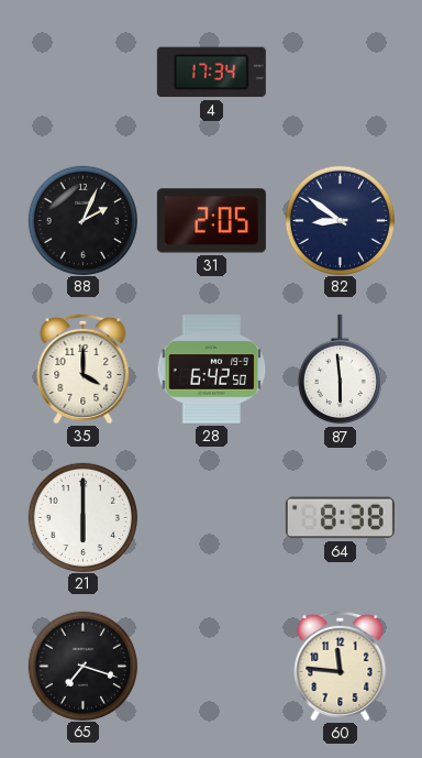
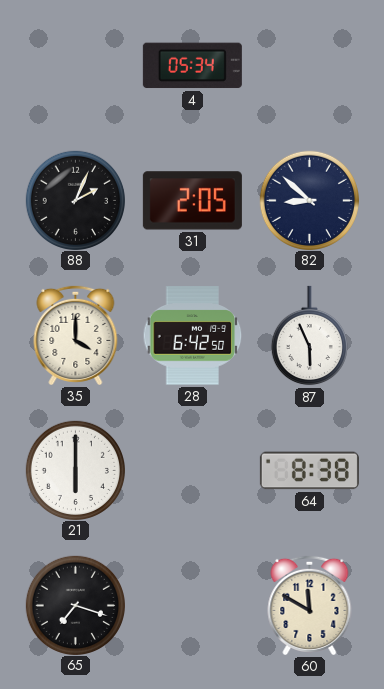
4: 17:34 -> 05:34 (192, 66)
82: 8:51 -> 8:52 (309, 200)
87: 5:59 -> 5:56 (309, 336)
60: 11:46 -> 11:50 (310, 605)
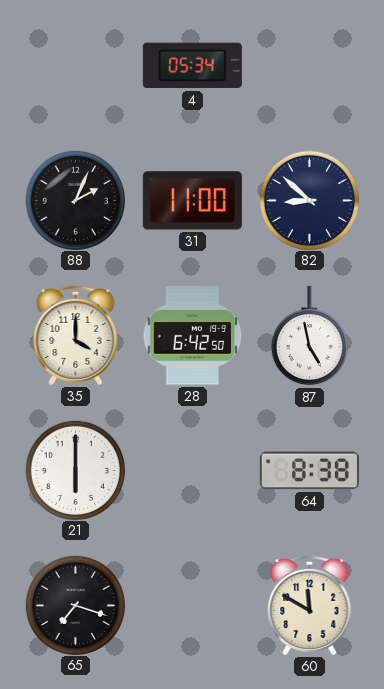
31: 2:05 -> 11:00 (192, 201)
87: 5:56 -> 4:58 (309, 336)
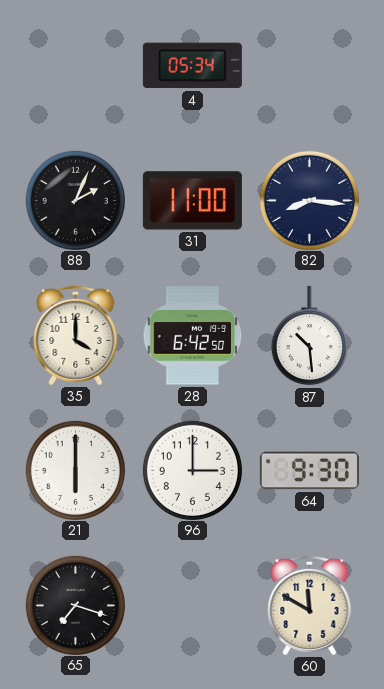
82: 8:52 -> 8:16 (309, 200)
87: 4:58 -> 10:29 (309, 336)
96: none -> 3:00 (192, 470)
64: 8:38 -> 9:30 (309, 471)
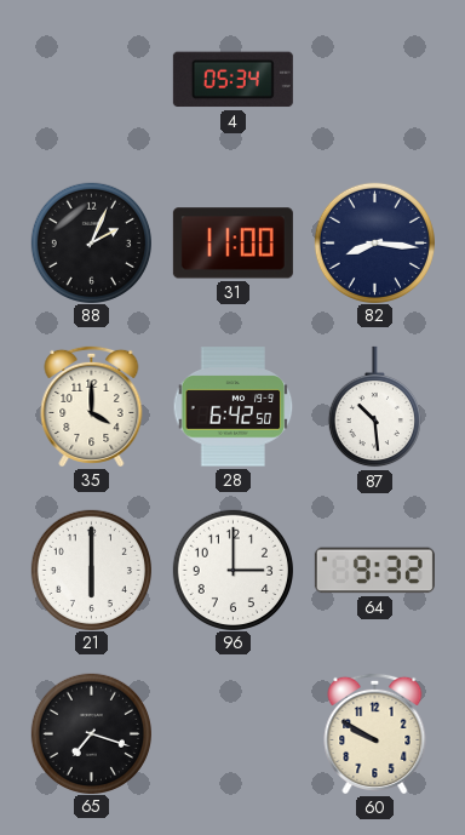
64: 9:30 -> 9:32 (374, 571)
60: 11:50 -> 9:50 (375, 733)
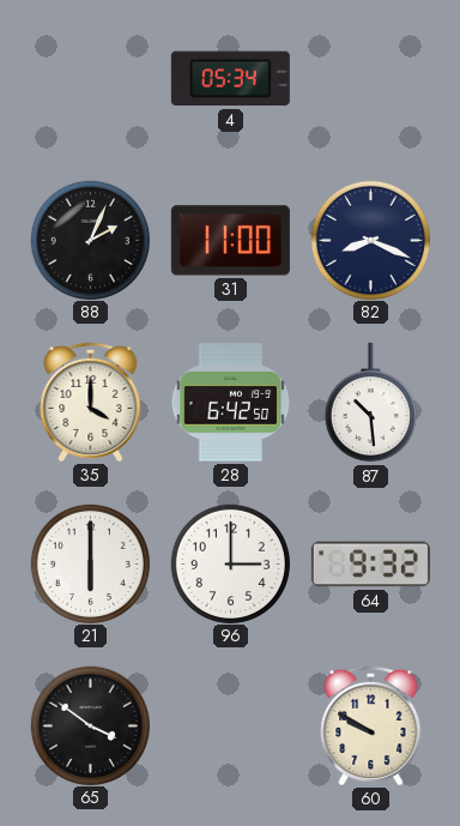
82: 8:16 -> 8:19 (370, 240)
65: 7:18 -> 3:51 (90, 725)
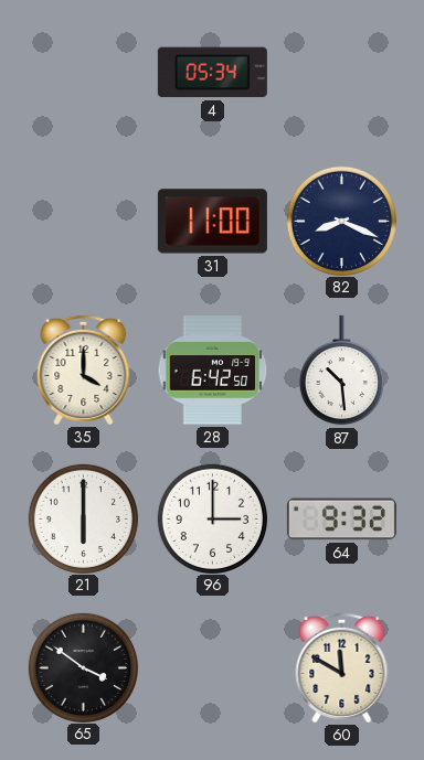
88: 2:04 -> none (90, 240)
60: 9:50 -> 11:50 (342, 667)
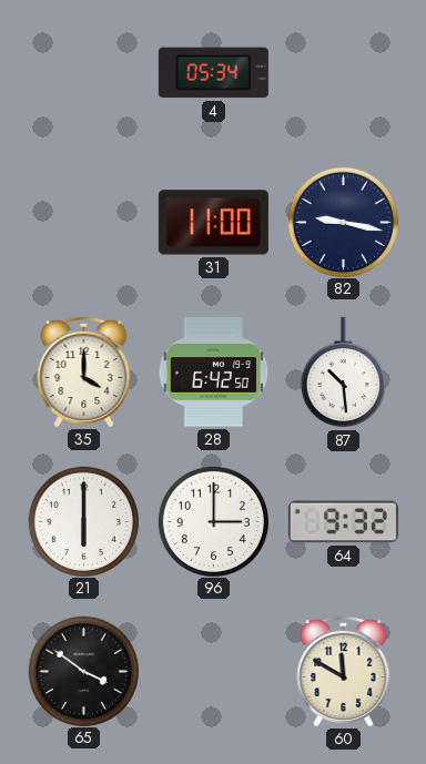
82: 8:19 -> 9:17 (343, 222)
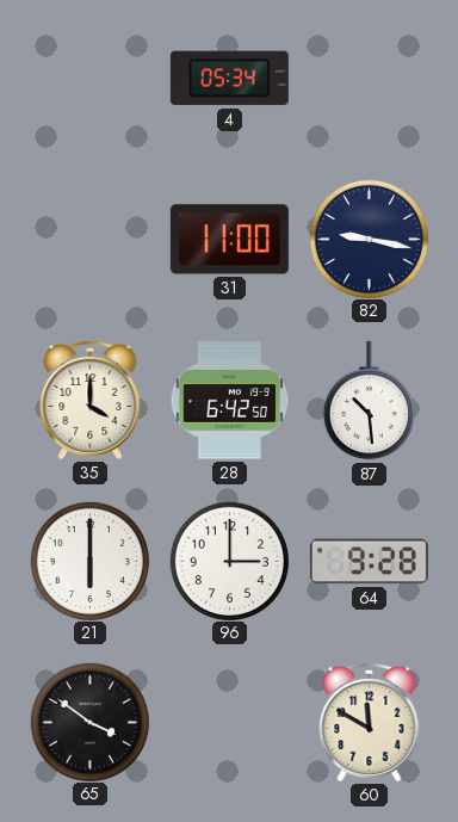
64: 9:32 -> 9:28 (369, 562)
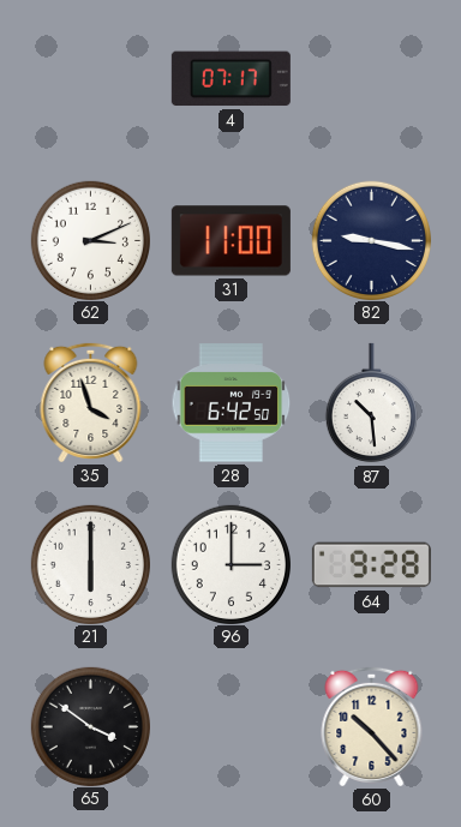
4: 05:34 -> 07:17 (230, 79)
62: none -> 3:11 (90, 240)
35: 4:00 -> 3:57 (91, 402)
60: 11:50 -> 10:23 (372, 726)
